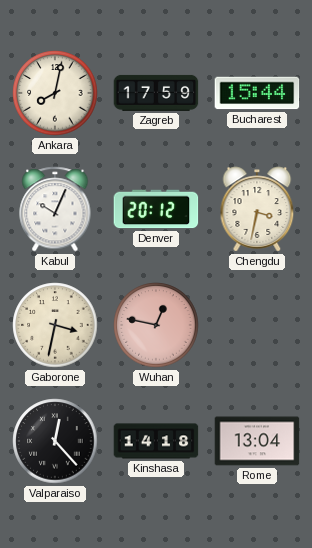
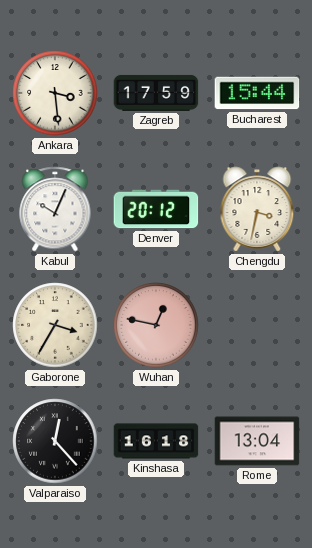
Ankara: 8:02 -> 3:29 (55, 93)
Gaborone: 3:32 -> 3:35 (55, 325)
Kinshasa: 14:18 -> 16:18 (156, 441)
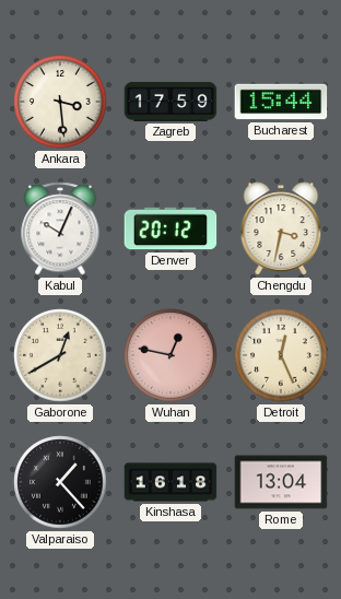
Gaborone: 3:35 -> 12:40 (60, 355)
Detroit: none -> 12:26 (281, 355)
Valparaiso: 12:23 -> 1:23 (60, 482)
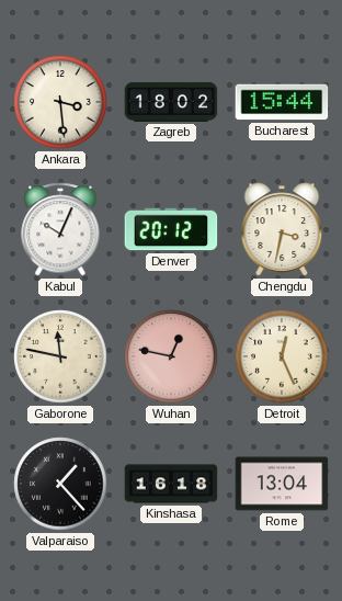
Zagreb: 17:59 -> 18:02 (171, 102)
Gaborone: 12:40 -> 11:47 (60, 356)
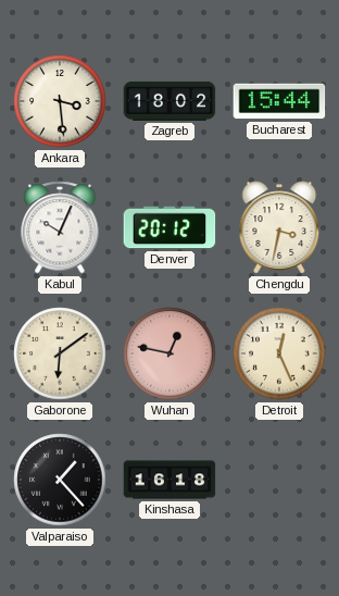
Gaborone: 11:47 -> 6:09 (60, 353)
Rome: 13:04 -> none (282, 484)
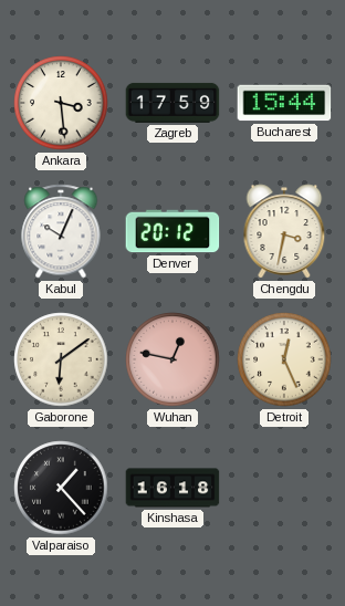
Zagreb: 18:02 -> 17:59 (172, 103)
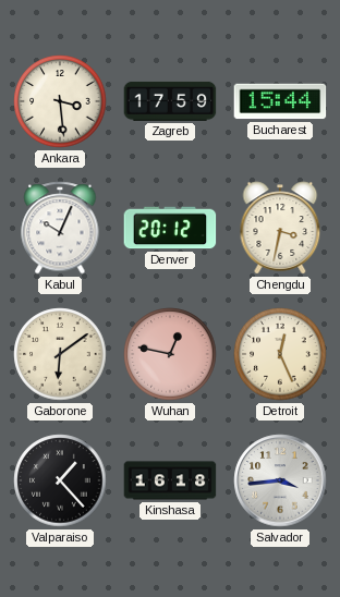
Salvador: none -> 3:44 (280, 480)
